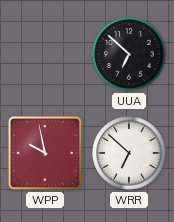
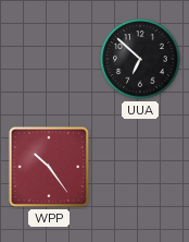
WPP: 9:58 -> 10:24 (49, 167)
WRR: 6:52 -> none (129, 153)
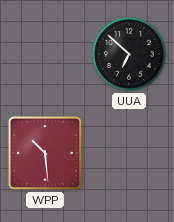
WPP: 10:24 -> 10:29 (45, 153)
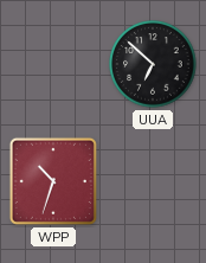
WPP: 10:29 -> 10:33 (53, 181)
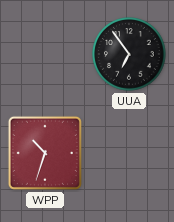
UUA: 6:52 -> 6:54 (129, 54)
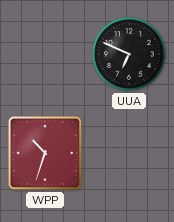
UUA: 6:54 -> 6:49 (129, 54)
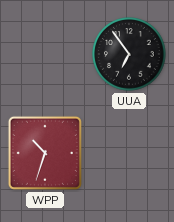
UUA: 6:49 -> 6:54 (129, 54)
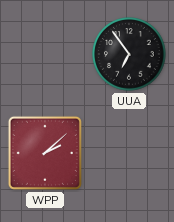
WPP: 10:33 -> 2:08 (45, 153)
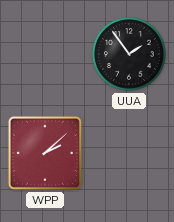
UUA: 6:54 -> 1:54 (129, 54)
